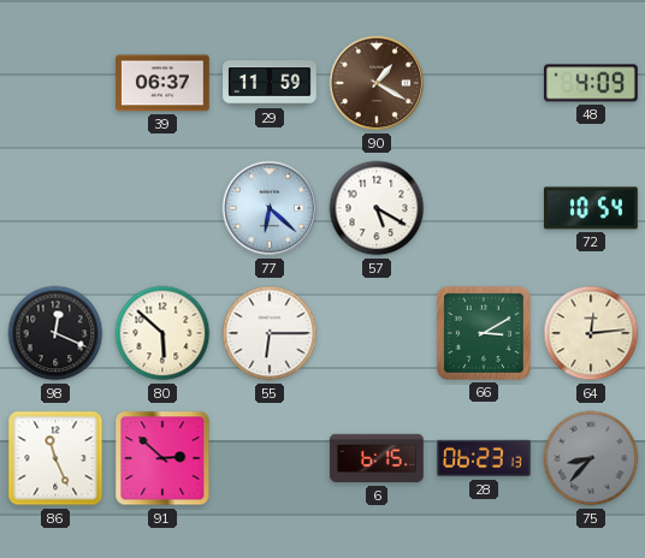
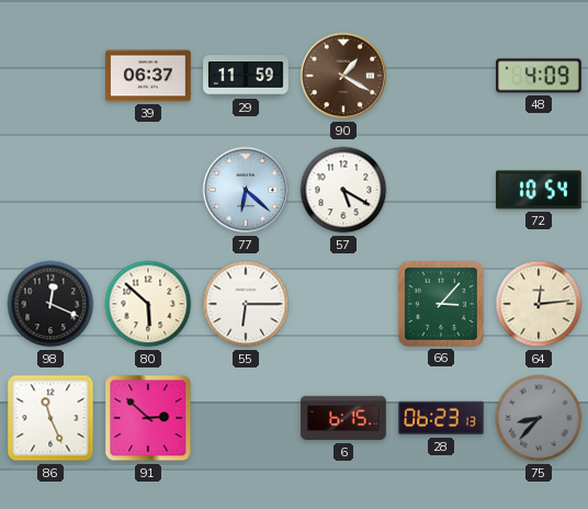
66: 3:10 -> 3:07 (441, 304)
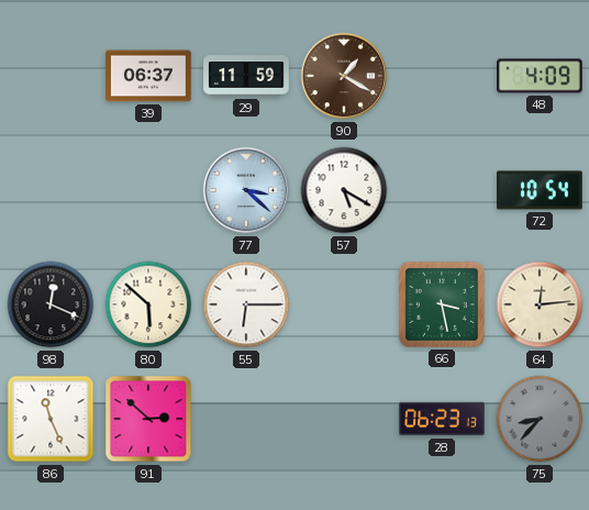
77: 6:22 -> 3:22 (246, 190)
66: 3:07 -> 3:28 (442, 304)
6: 6:15 -> none (343, 418)
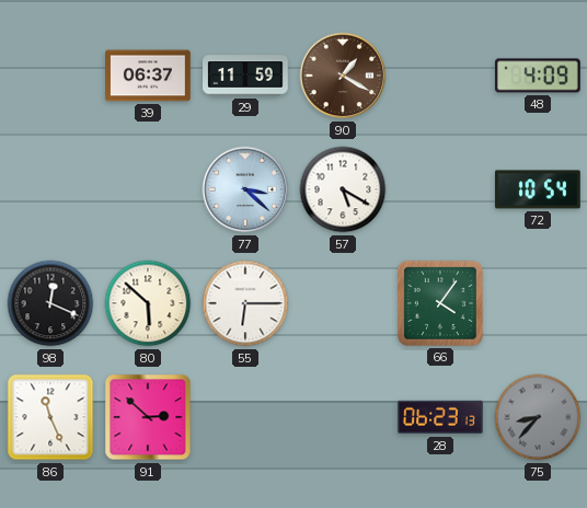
66: 3:28 -> 4:06 (440, 303)
64: 12:14 -> none (540, 304)
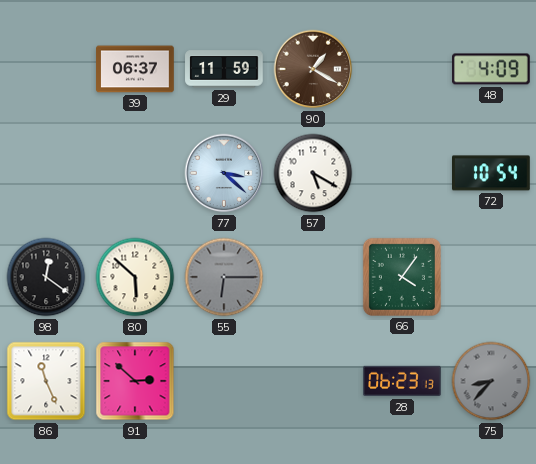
98: 12:19 -> 12:21 (46, 277)
55 dial: white -> grey (224, 277)
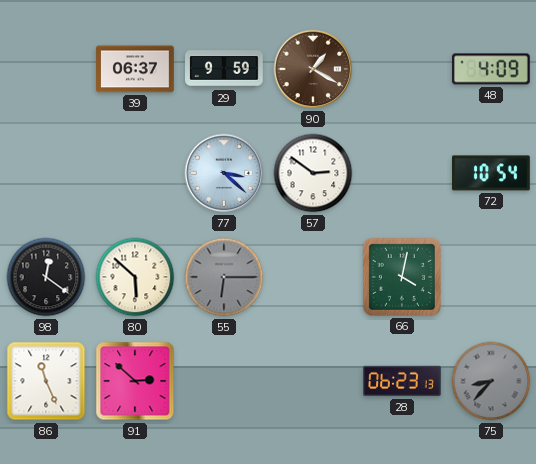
29: 11:59 -> 9:59 (224, 69)
57: 5:20 -> 2:51 (313, 173)
66: 4:06 -> 4:02 (402, 277)
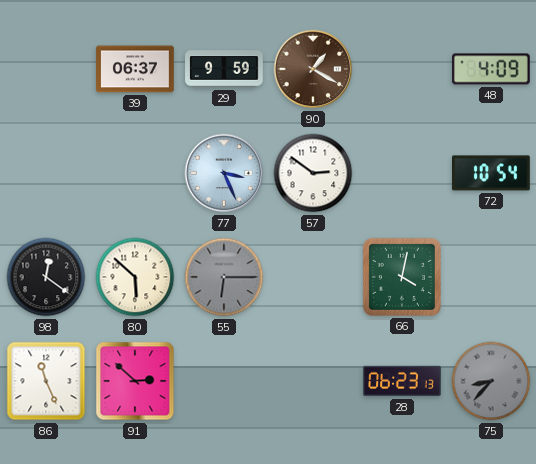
77: 3:22 -> 3:26 (224, 173)
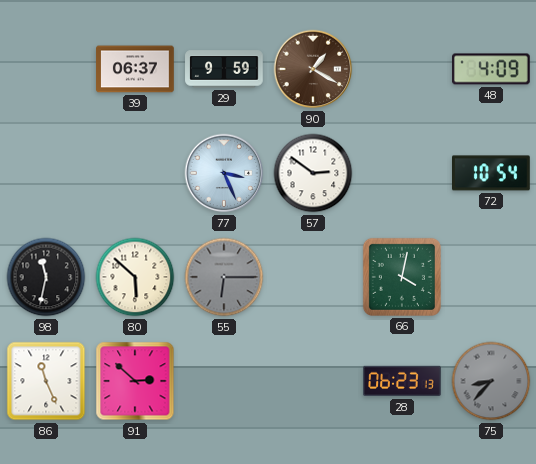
98: 12:21 -> 11:32 (46, 277)
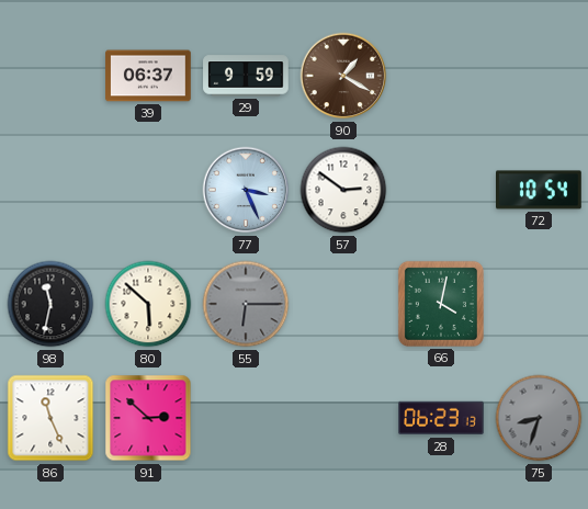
48: 4:09 -> none (492, 69)
75: 8:37 -> 8:33 (539, 418)
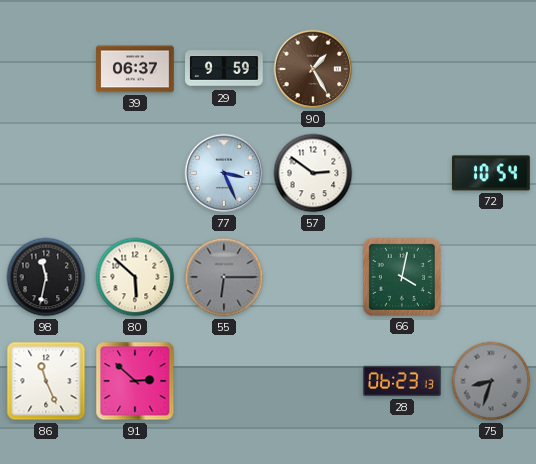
90: 1:20 -> 1:25 (313, 69)
